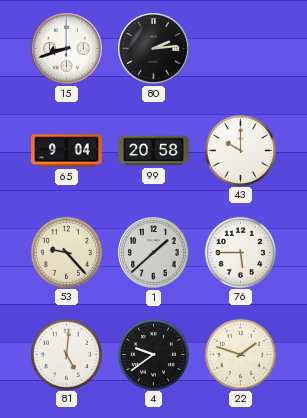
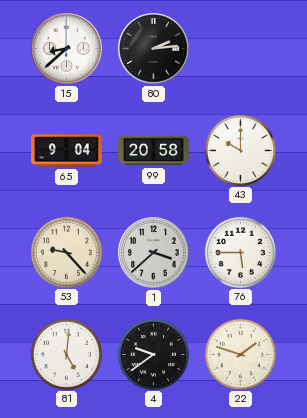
15: 8:42 -> 8:38 (67, 49)
1: 1:38 -> 3:38 (154, 253)
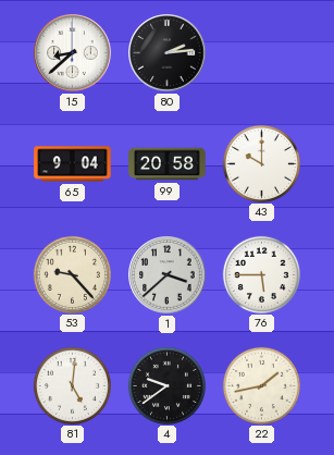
22: 1:48 -> 1:43 (261, 385)
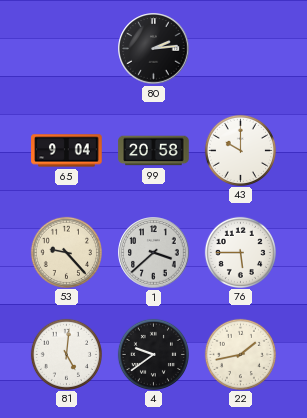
15: 8:38 -> none (73, 53)
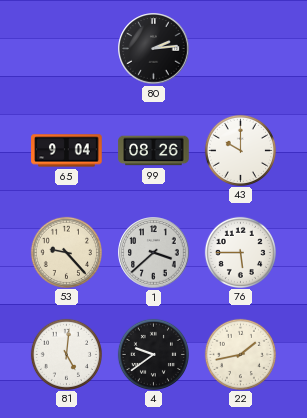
99: 20:58 -> 08:26 (154, 151)
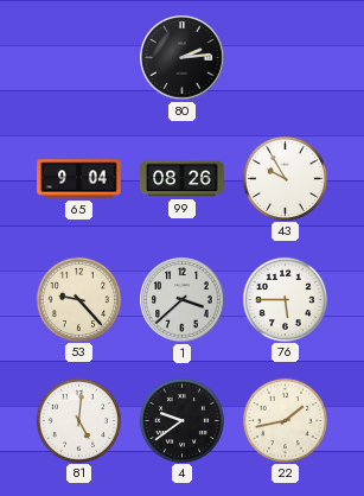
43: 10:00 -> 9:55 (285, 178)
